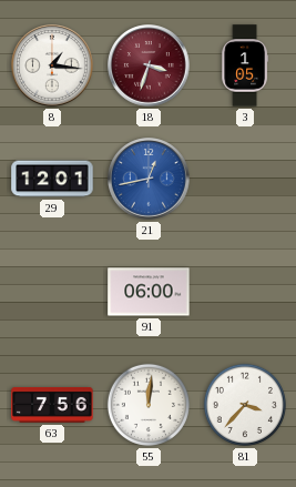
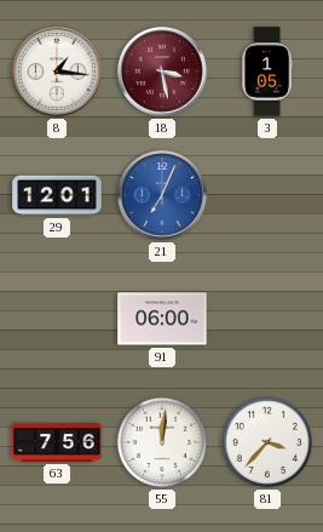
18: 3:33 -> 3:28 (162, 71)
21: 12:43 -> 7:04 (162, 195)
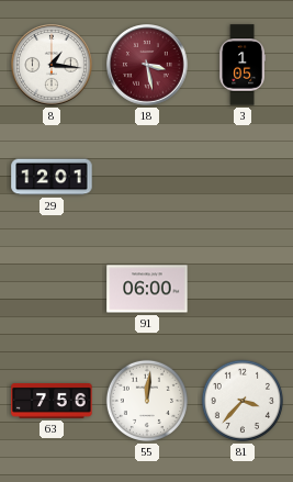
21: 7:04 -> none (162, 195)
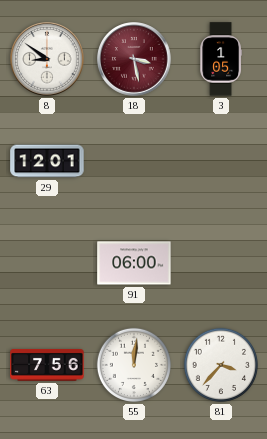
8: 1:16 -> 8:51 (47, 59)
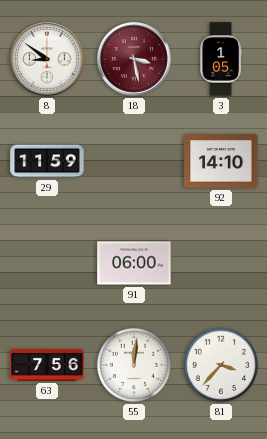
29: 12:01 -> 11:59 (47, 161)
92: none -> 14:10 (221, 161)
